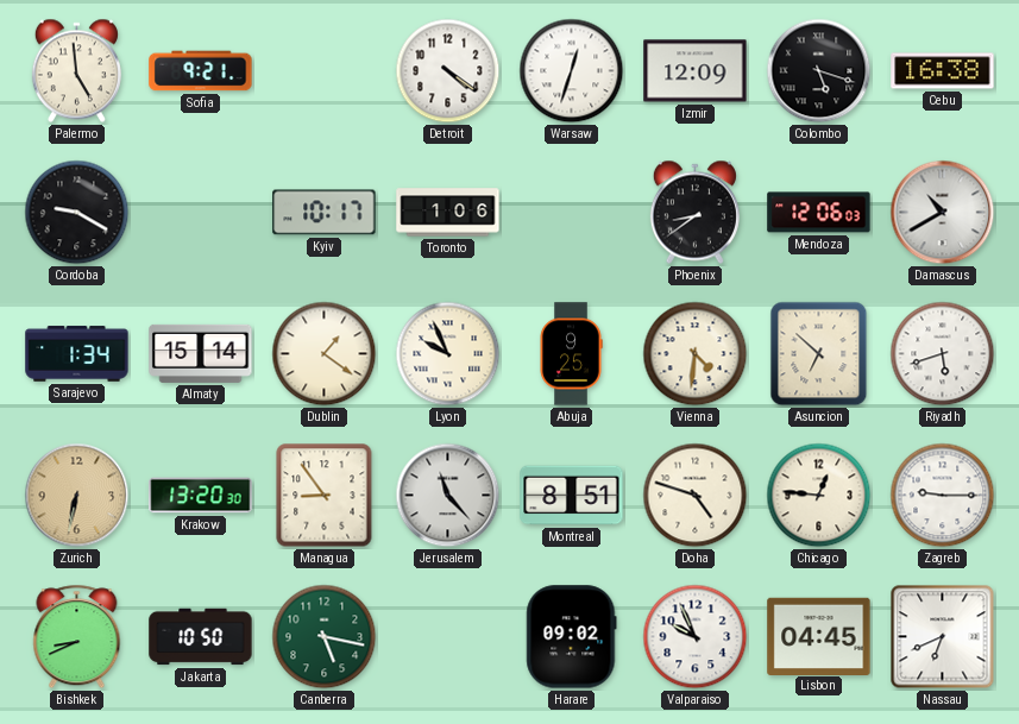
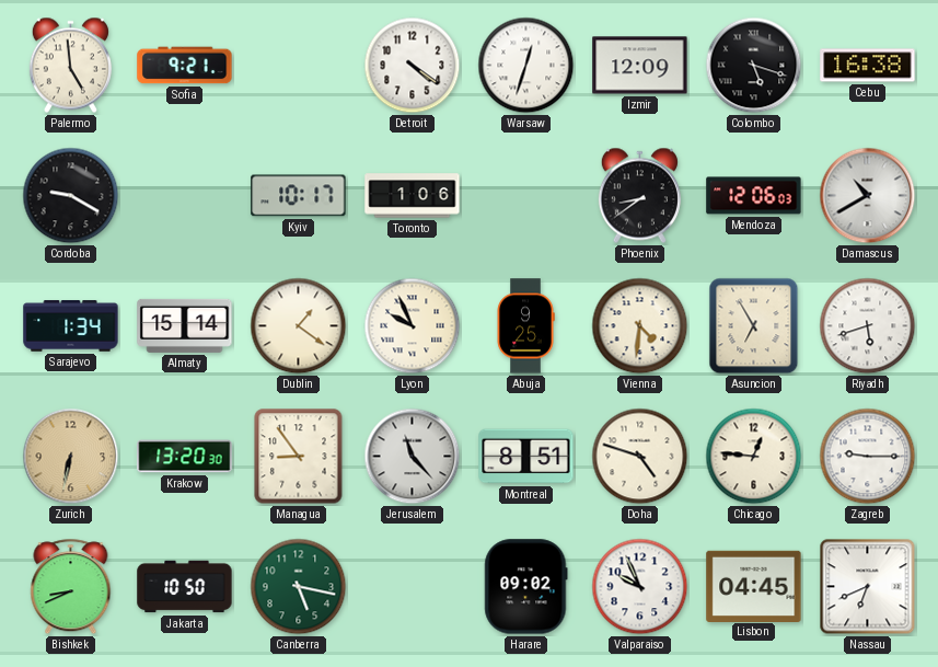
Asuncion: 6:52 -> 6:55 (754, 326)
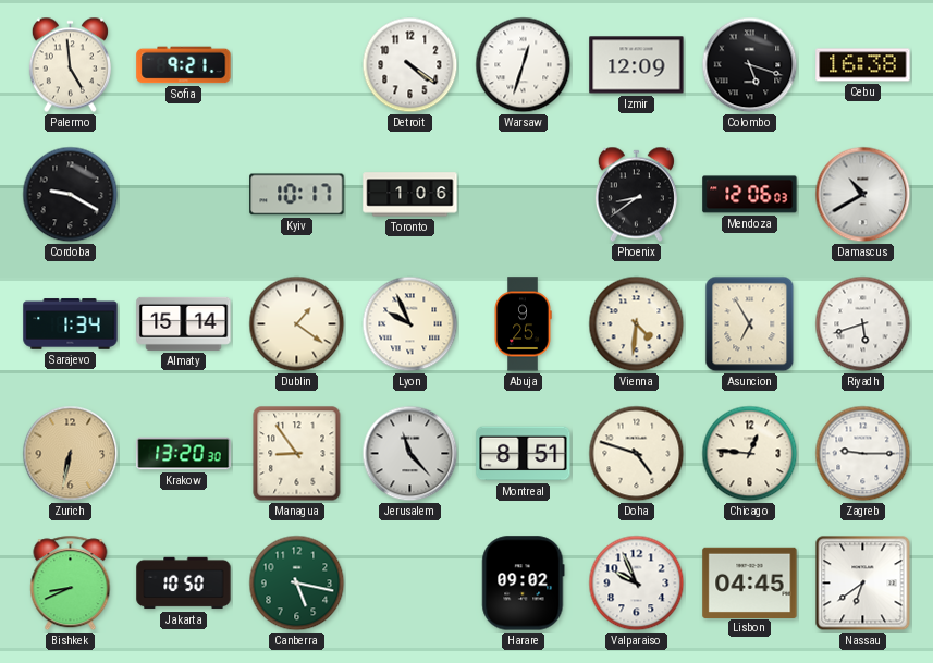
Nassau: 6:41 -> 6:39 (863, 584)
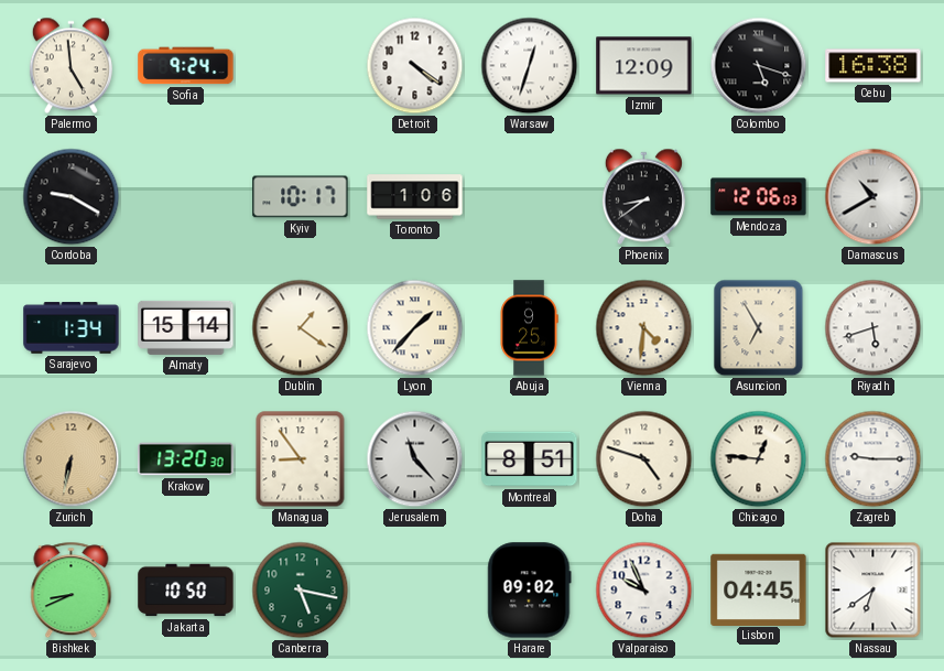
Sofia: 9:21 -> 9:24 (186, 66)
Lyon: 9:56 -> 1:37 (415, 328)
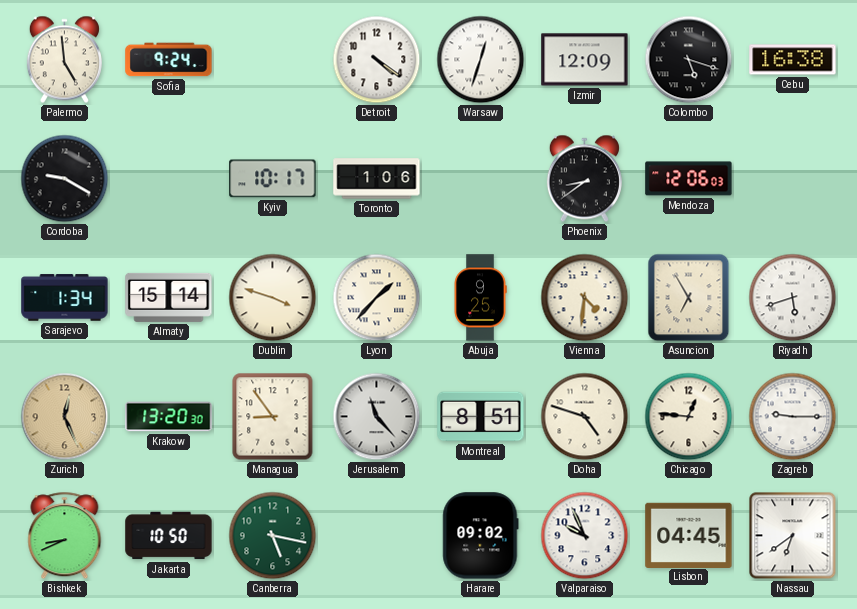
Damascus: 10:40 -> none (874, 197)
Dublin: 1:21 -> 3:48 (273, 298)
Zurich: 6:32 -> 12:26 (65, 417)
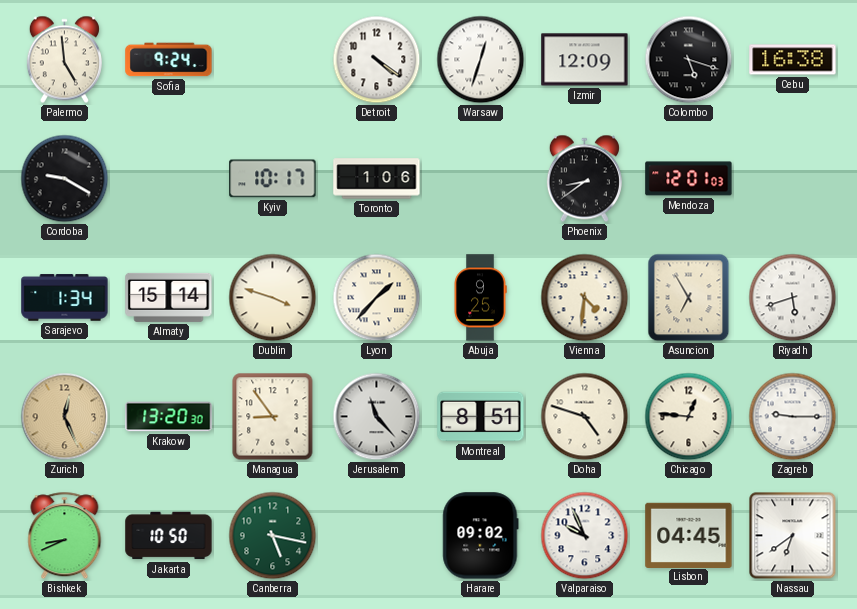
Mendoza: 12:06 -> 12:01 (689, 179)
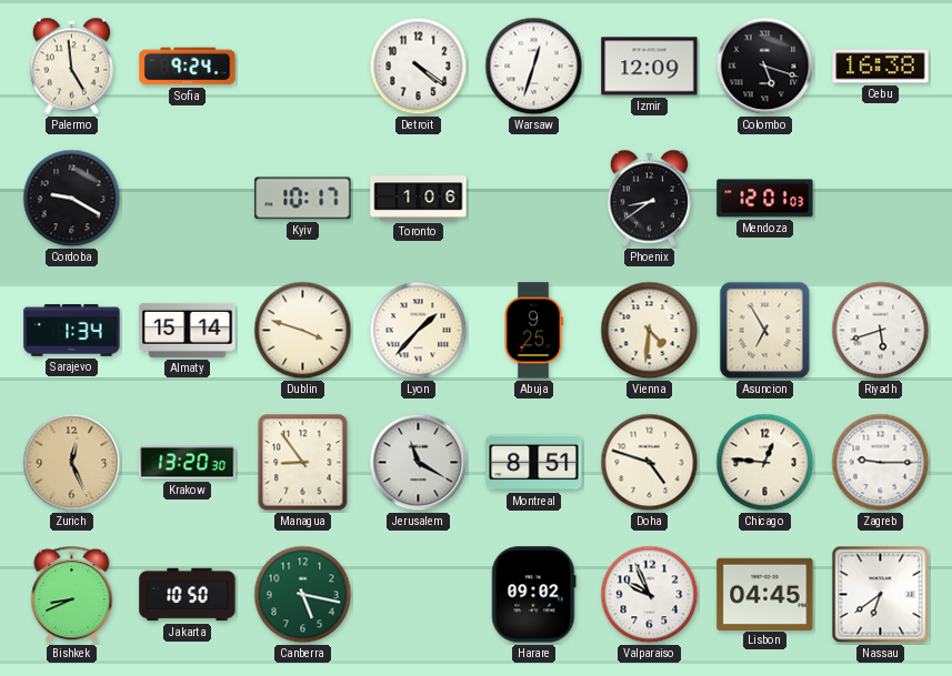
Jerusalem: 11:23 -> 11:20 (419, 463)
